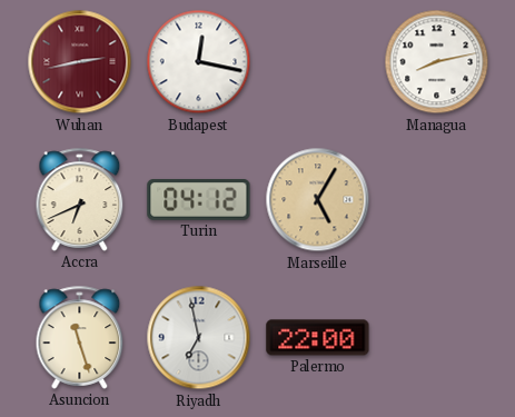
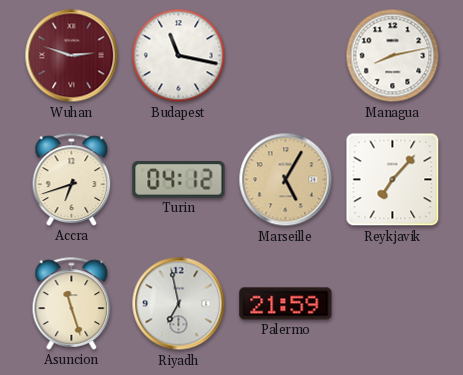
Wuhan: 2:43 -> 2:48 (72, 56)
Budapest: 12:17 -> 11:17 (179, 56)
Accra: 6:41 -> 6:42 (72, 179)
Reykjavik: none -> 7:07 (393, 180)
Palermo: 22:00 -> 21:59 (286, 304)
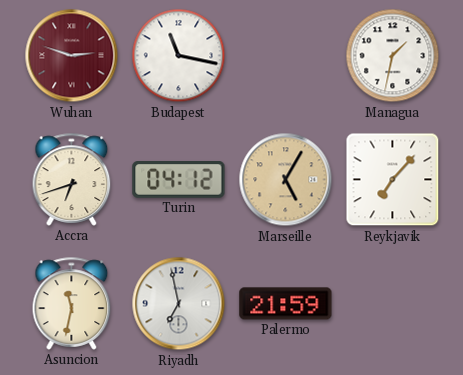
Managua: 8:13 -> 1:32 (393, 56)
Asuncion: 11:27 -> 11:32 (72, 303)
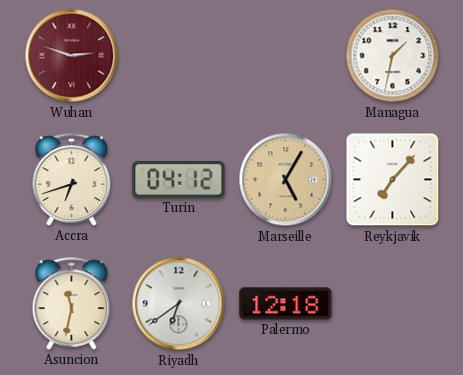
Budapest: 11:17 -> none (179, 56)
Riyadh: 6:58 -> 6:39 (179, 304)
Palermo: 21:59 -> 12:18 (286, 304)
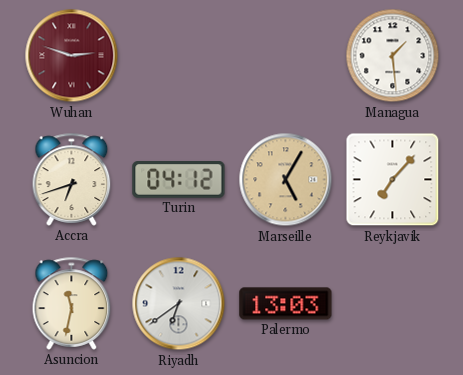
Managua: 1:32 -> 1:29 (393, 56)
Palermo: 12:18 -> 13:03 (286, 304)
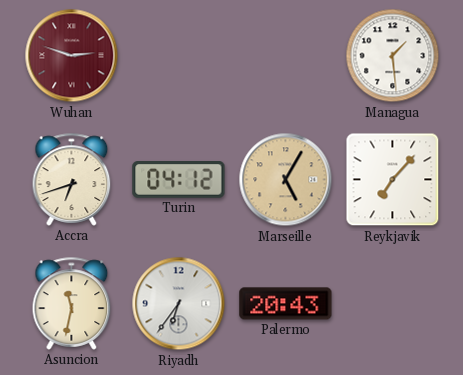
Riyadh: 6:39 -> 6:36 (179, 304)
Palermo: 13:03 -> 20:43 (286, 304)
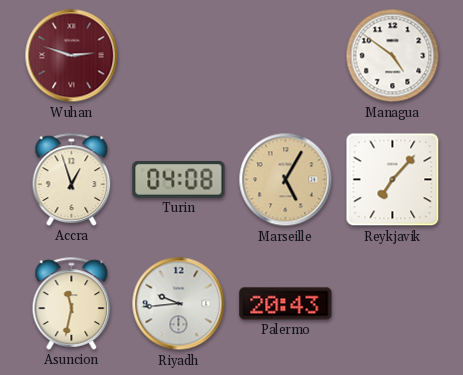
Managua: 1:29 -> 4:51 (393, 56)
Accra: 6:42 -> 12:57 (72, 179)
Turin: 04:12 -> 04:08 (179, 180)
Riyadh: 6:36 -> 9:44 (179, 304)
